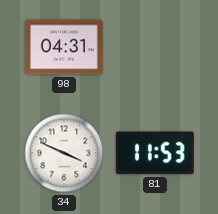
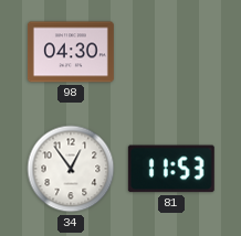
98: 04:31 -> 04:30 (71, 52)
34: 3:49 -> 12:54 (71, 169)
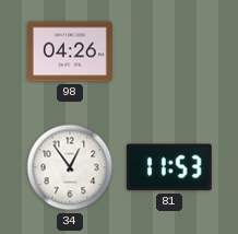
98: 04:30 -> 04:26 (70, 51)
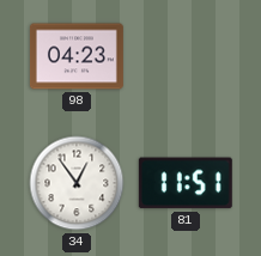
98: 04:26 -> 04:23 (77, 56)
81: 11:53 -> 11:51 (186, 183)
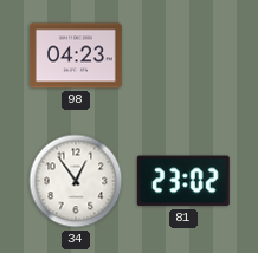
81: 11:51 -> 23:02 (183, 181)
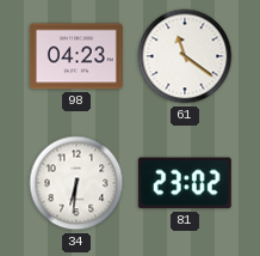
61: none -> 11:21 (185, 56)
34: 12:54 -> 6:31 (76, 183)
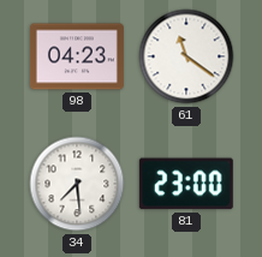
34: 6:31 -> 7:29 (77, 184)
81: 23:02 -> 23:00 (186, 184)
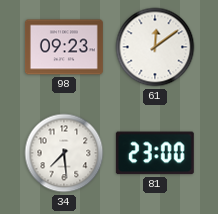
98: 04:23 -> 09:23 (64, 47)
61: 11:21 -> 12:09 (155, 47)
